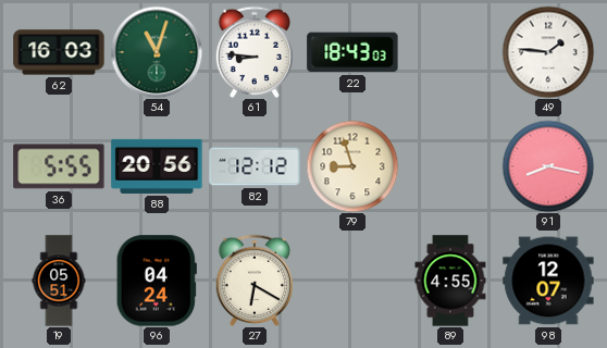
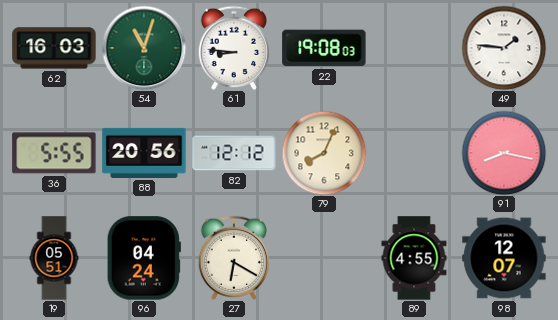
22: 18:43 -> 19:08 (324, 48)
79: 8:57 -> 8:04 (324, 153)
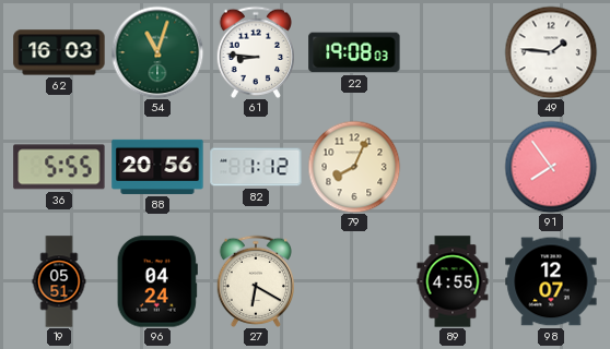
82: 12:12 -> 1:12 (256, 167)
91: 8:17 -> 7:54 (551, 167)
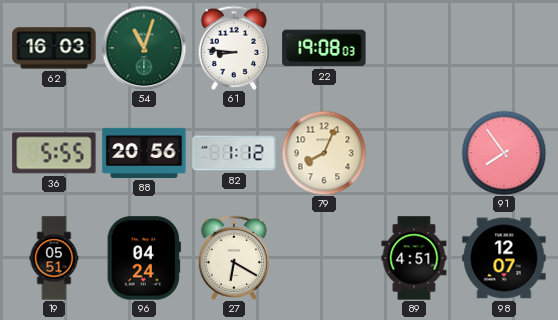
49: 1:46 -> none (551, 52)
89: 4:55 -> 4:51 (414, 258)
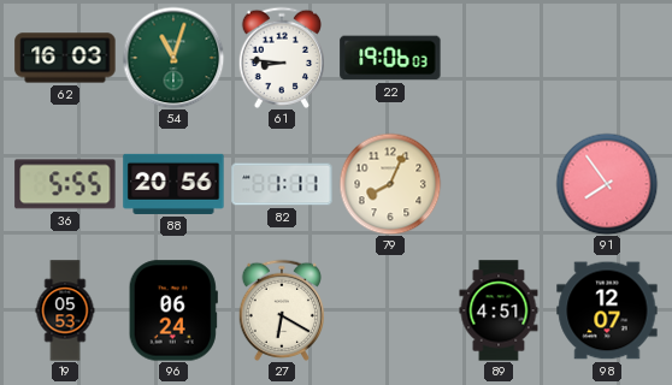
22: 19:08 -> 19:06 (390, 58)
82: 1:12 -> 1:11 (282, 184)
19: 05:51 -> 05:53 (65, 310)
96: 04:24 -> 06:24 (173, 310)
